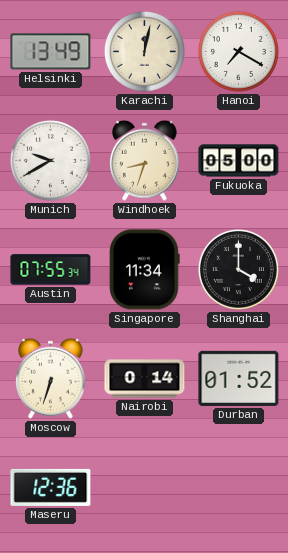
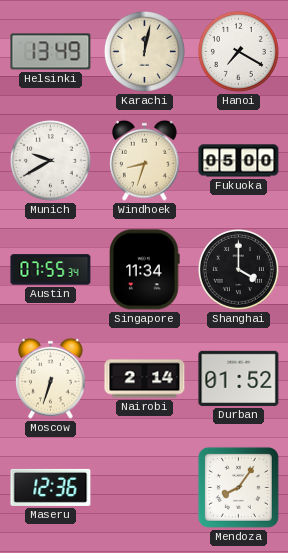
Nairobi: 0:14 -> 2:14 (145, 379)
Mendoza: none -> 8:06 (238, 487)
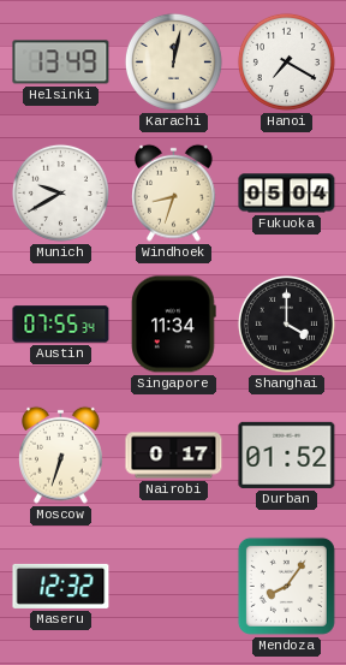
Fukuoka: 05:00 -> 05:04 (287, 194)
Nairobi: 2:14 -> 0:17 (174, 456)
Maseru: 12:36 -> 12:32 (61, 586)
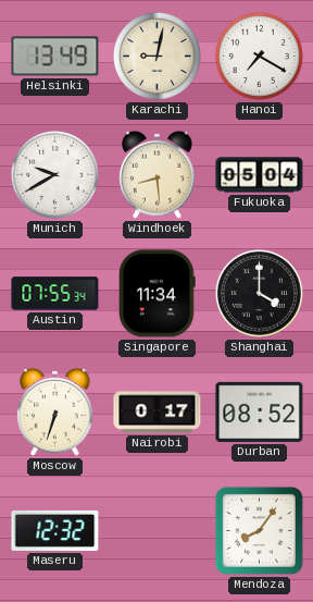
Karachi: 12:02 -> 9:02 (156, 56)
Windhoek: 8:33 -> 8:29 (158, 174)
Durban: 01:52 -> 08:52 (260, 411)
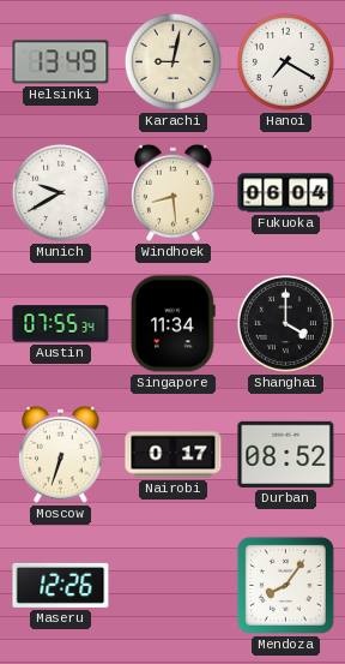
Fukuoka: 05:04 -> 06:04 (286, 193)
Maseru: 12:32 -> 12:26 (61, 585)
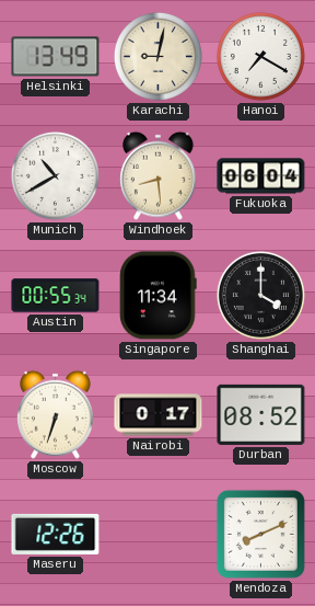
Munich: 9:40 -> 10:40 (55, 175)
Austin: 07:55 -> 00:55 (56, 296)
Mendoza: 8:06 -> 8:11 (260, 534)
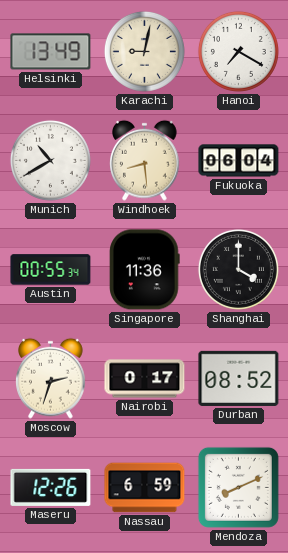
Singapore: 11:34 -> 11:36 (145, 270)
Moscow: 6:33 -> 2:33 (51, 378)
Nassau: none -> 6:59 (145, 488)
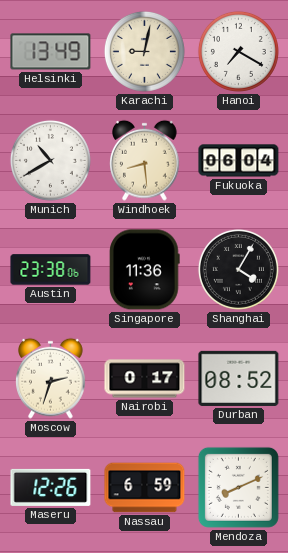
Austin: 00:55 -> 23:38 (51, 270)
Shanghai: 4:00 -> 4:05 (238, 269)
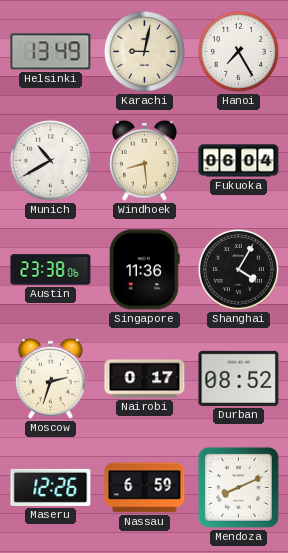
Hanoi: 7:20 -> 7:25 (238, 51)
